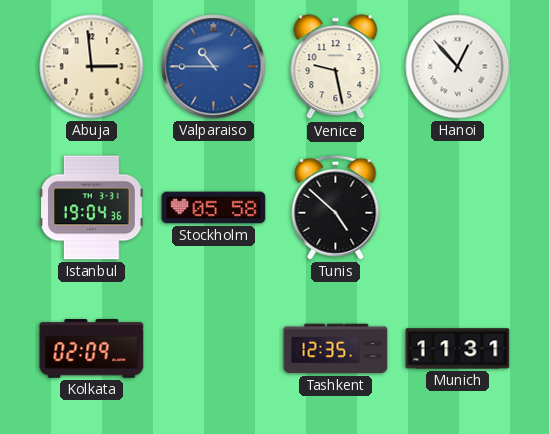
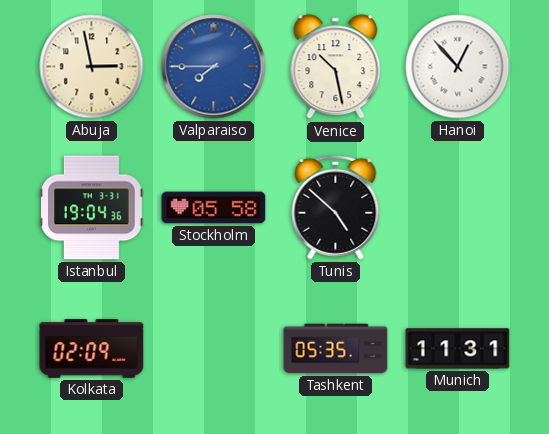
Abuja: 2:59 -> 2:58 (92, 67)
Valparaiso: 10:45 -> 7:45 (214, 67)
Venice: 9:28 -> 10:28 (336, 67)
Tashkent: 12:35 -> 05:35 (336, 349)
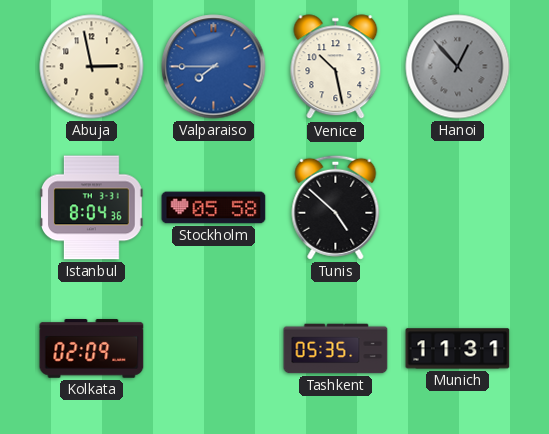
Hanoi dial: white -> grey (458, 67)
Istanbul: 19:04 -> 8:04 (92, 208)
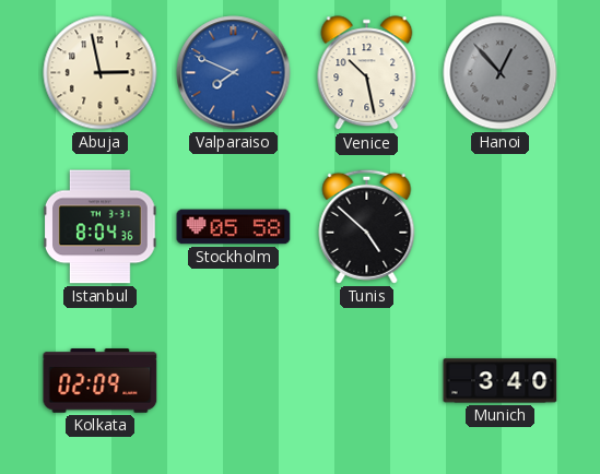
Valparaiso: 7:45 -> 7:49 (234, 73)
Tashkent: 05:35 -> none (336, 349)
Munich: 11:31 -> 3:40 (501, 381)
